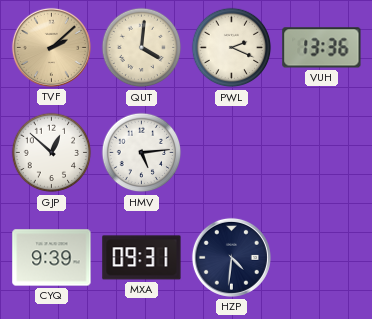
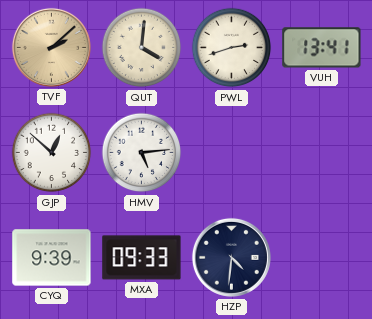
PWL: 2:19 -> 2:42 (232, 48)
VUH: 13:36 -> 13:41 (322, 48)
MXA: 09:31 -> 09:33 (142, 258)
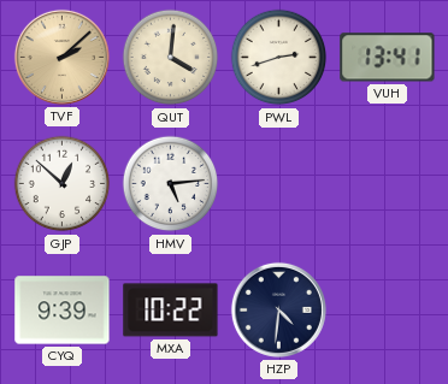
MXA: 09:33 -> 10:22 (171, 311)
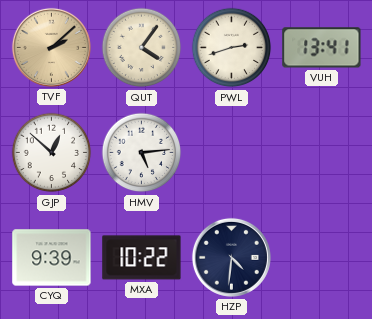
QUT: 4:01 -> 4:06 (142, 48)
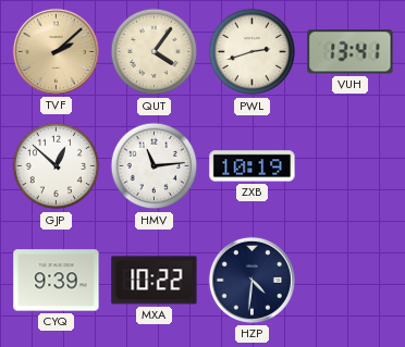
HMV: 5:14 -> 11:14 (155, 166)
ZXB: none -> 10:19 (253, 166)
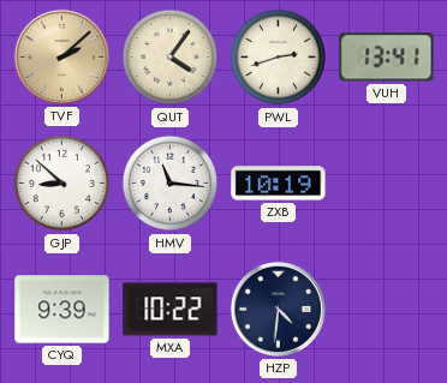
GJP: 12:52 -> 8:52 (62, 184)
HMV: 11:14 -> 11:16 (171, 184)
